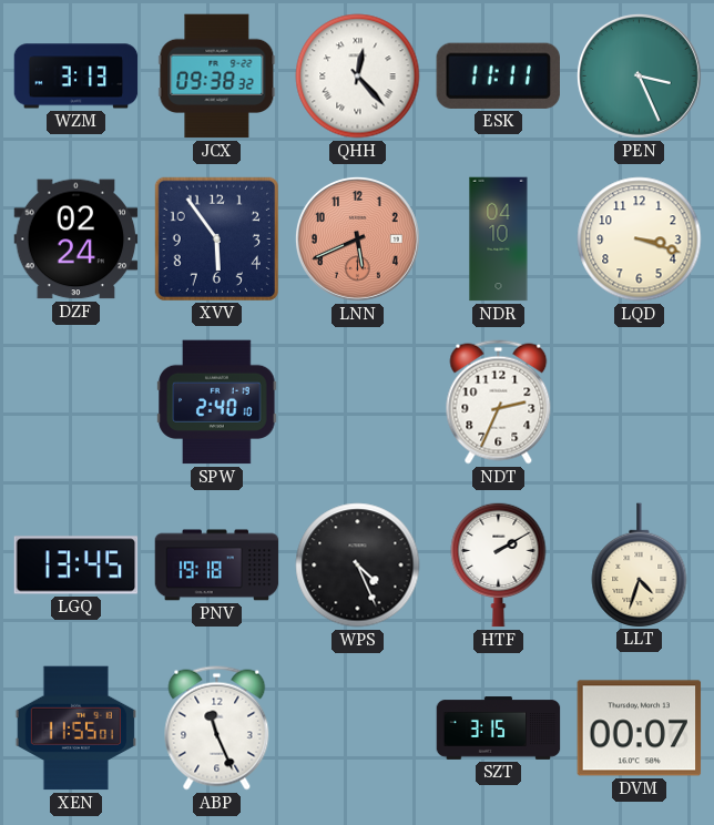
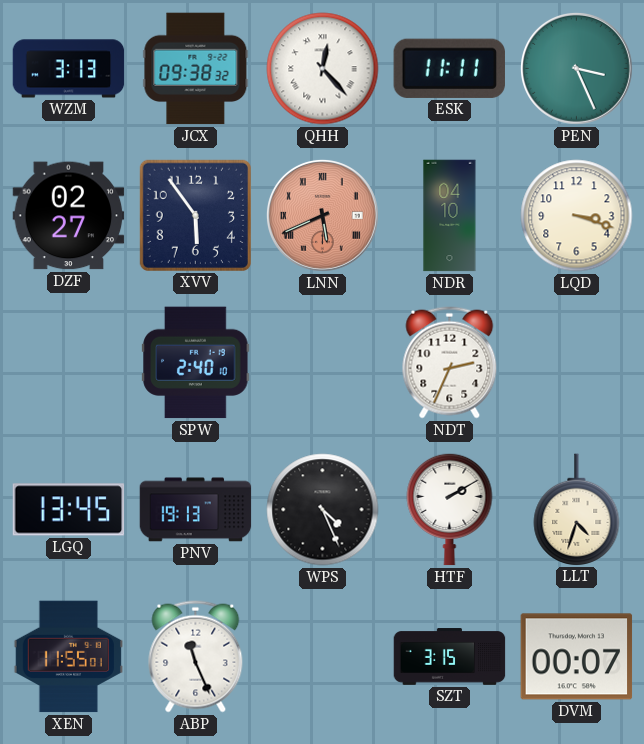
DZF: 02:24 -> 02:27 (69, 216)
LNN numerals: Arabic -> Roman (322, 215)
PNV: 19:18 -> 19:13 (196, 510)
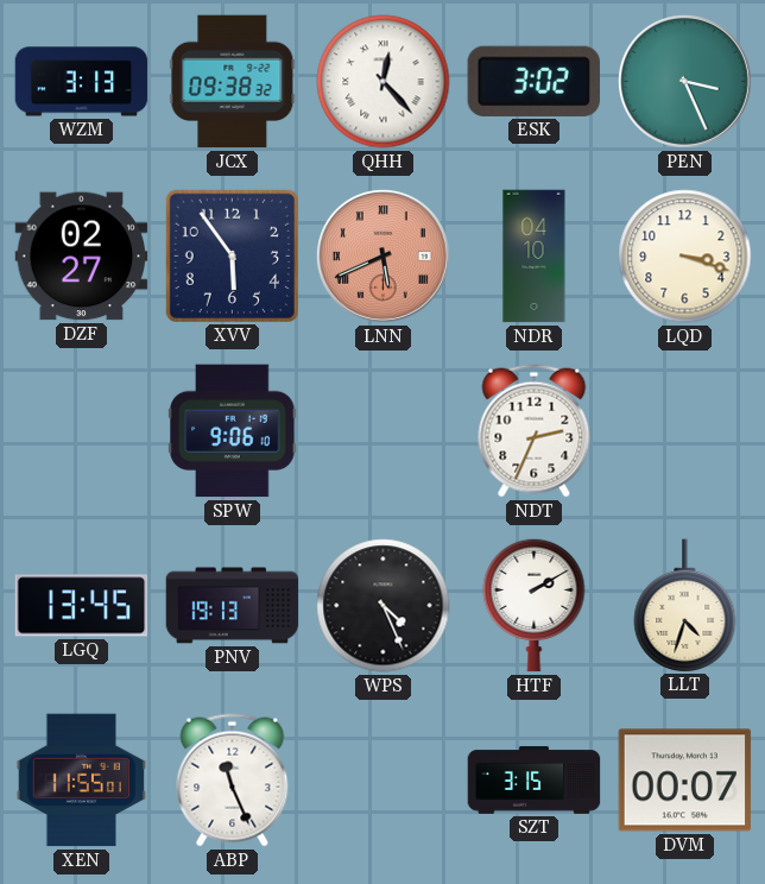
ESK: 11:11 -> 3:02 (533, 81)
SPW: 2:40 -> 9:06 (233, 431)
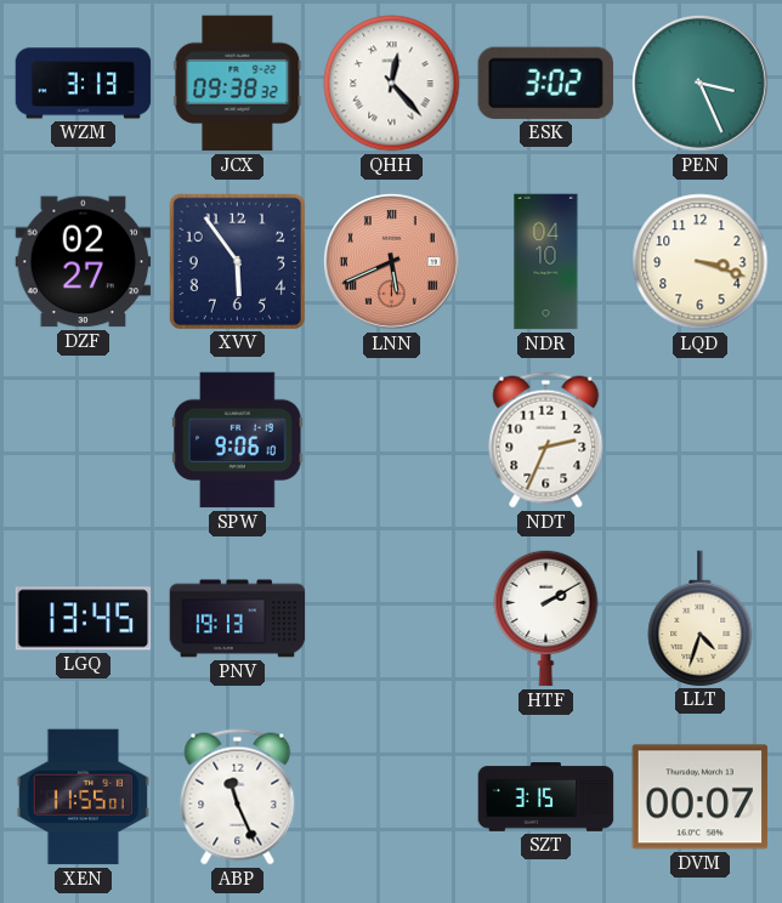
WPS: 4:26 -> none (384, 606)
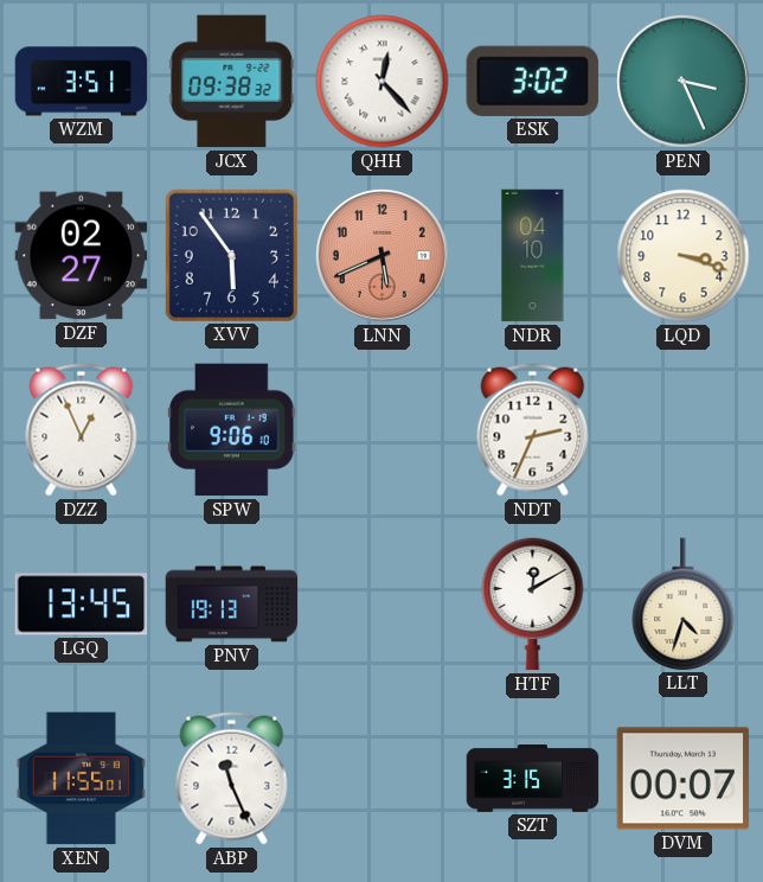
WZM: 3:13 -> 3:51 (82, 82)
LNN numerals: Roman -> Arabic (381, 255)
DZZ: none -> 12:56 (82, 430)
HTF: 2:10 -> 12:10 (533, 603)
